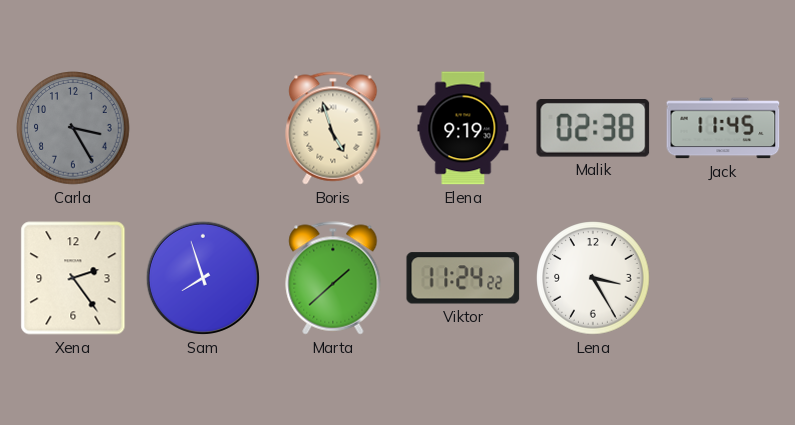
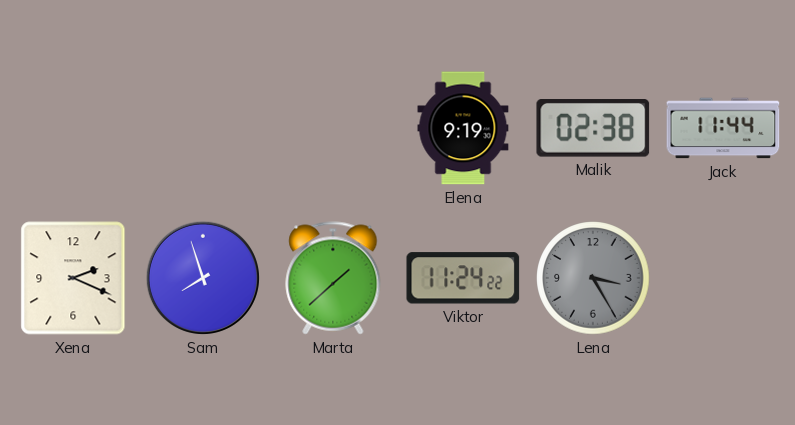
Carla: 3:25 -> none (73, 128)
Boris: 4:57 -> none (333, 128)
Jack: 11:45 -> 11:44 (723, 128)
Xena: 2:24 -> 2:19 (73, 278)
Lena dial: white -> grey (593, 278)
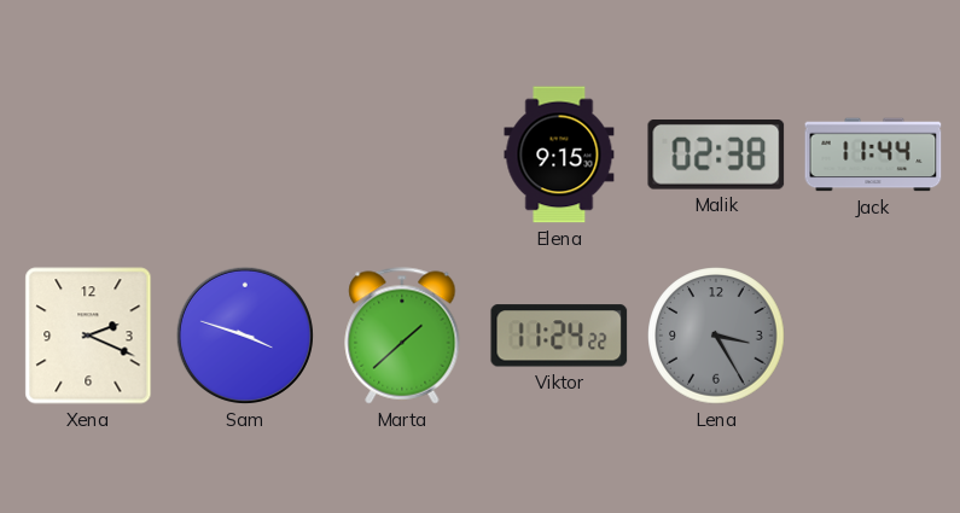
Elena: 9:19 -> 9:15 (559, 155)
Sam: 7:57 -> 3:48 (245, 336)
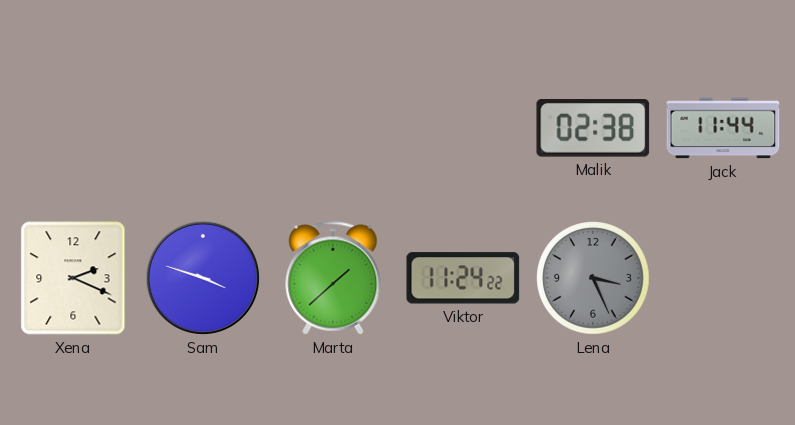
Elena: 9:15 -> none (559, 155)
Lena: 3:25 -> 3:26 (593, 278)
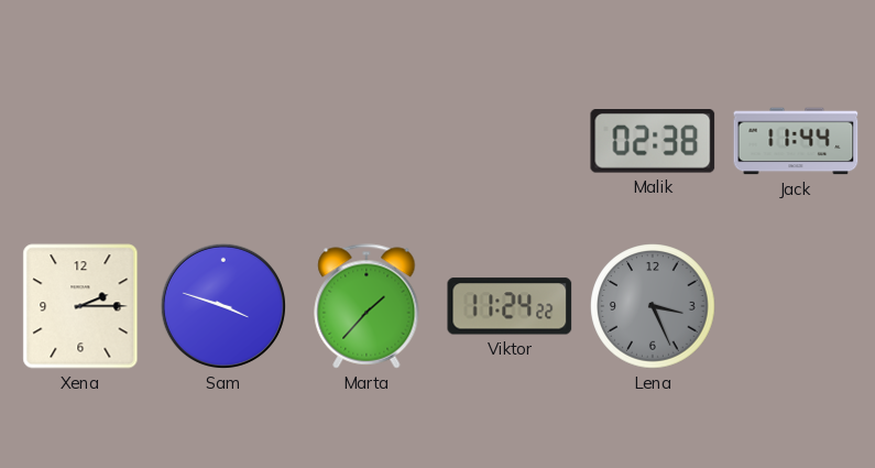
Xena: 2:19 -> 2:15 (80, 306)
Marta: 1:38 -> 1:37 (367, 306)
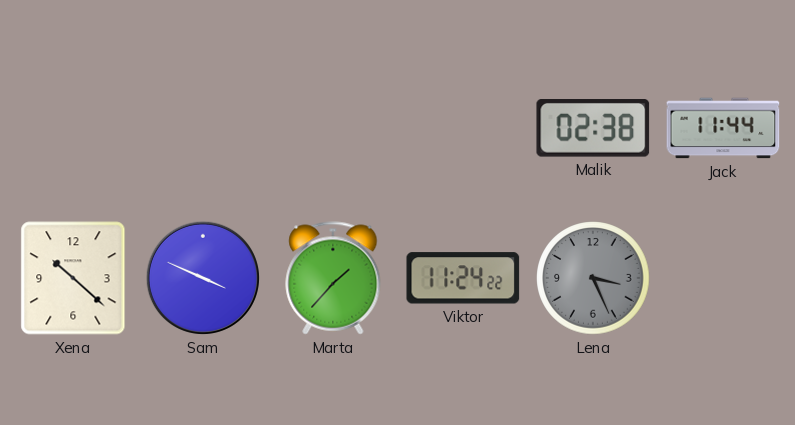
Xena: 2:15 -> 10:22 (73, 278)
Sam: 3:48 -> 3:49 (203, 278)
